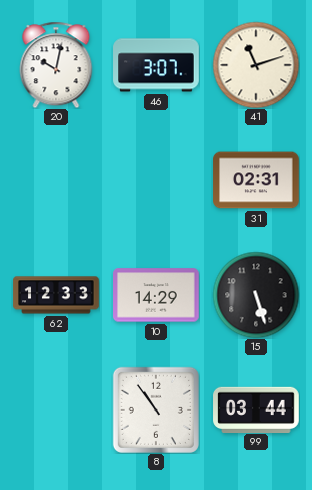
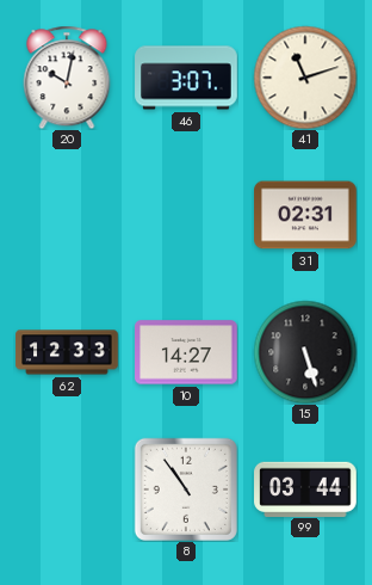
10: 14:29 -> 14:27 (187, 352)
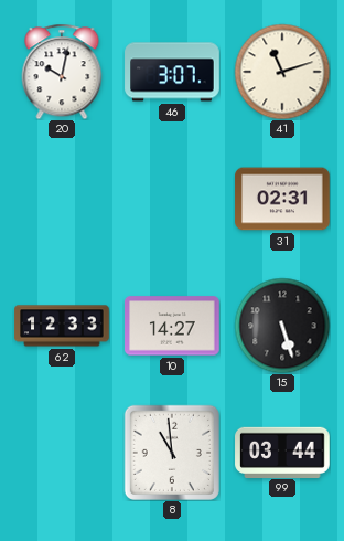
8: 10:54 -> 10:59 (172, 453)
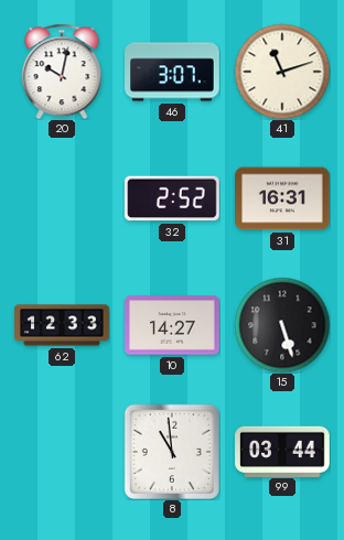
32: none -> 2:52 (173, 198)
31: 02:31 -> 16:31 (282, 198)
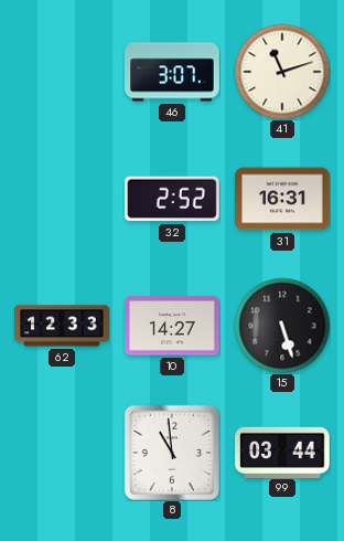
20: 10:02 -> none (62, 72)
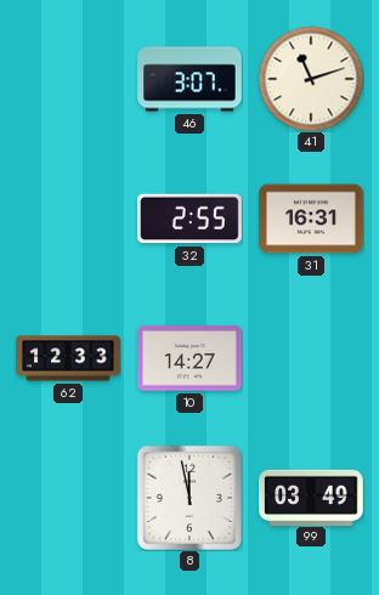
32: 2:52 -> 2:55 (191, 219)
15: 5:27 -> none (282, 326)
8: 10:59 -> 11:58 (189, 498)
99: 03:44 -> 03:49 (311, 497)
